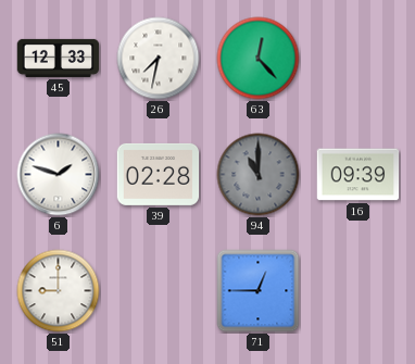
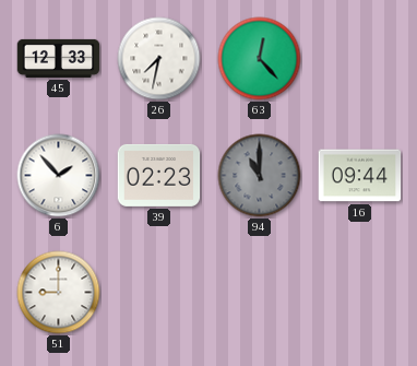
6: 1:48 -> 1:53 (59, 176)
39: 02:28 -> 02:23 (159, 175)
16: 09:39 -> 09:44 (360, 176)
71: 12:45 -> none (259, 291)
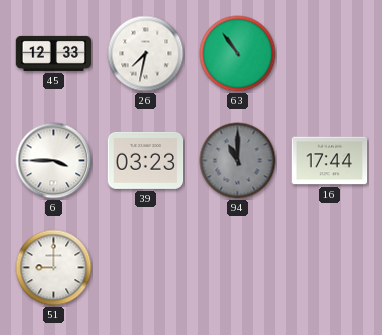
63: 12:23 -> 10:54 (238, 54)
6: 1:53 -> 3:45 (54, 161)
39: 02:23 -> 03:23 (146, 160)
16: 09:44 -> 17:44 (330, 161)
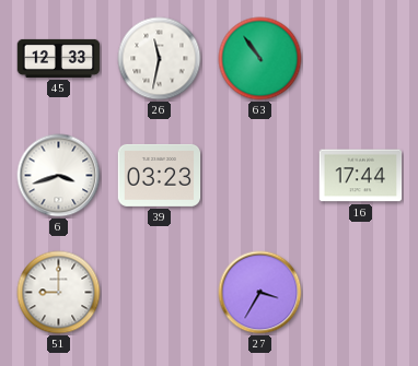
26: 7:32 -> 11:32 (160, 59)
6: 3:45 -> 3:42 (59, 176)
94: 11:00 -> none (238, 161)
27: none -> 3:35 (260, 293)
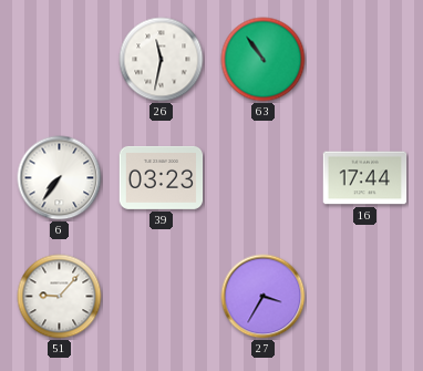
45: 12:33 -> none (59, 58)
6: 3:42 -> 7:36 (60, 178)
51: 9:00 -> 9:07 (60, 297)
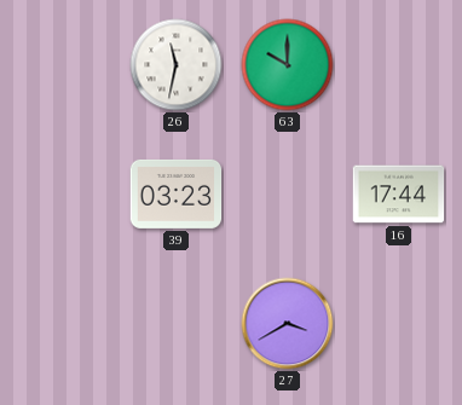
63: 10:54 -> 10:00 (288, 65)
6: 7:36 -> none (60, 178)
51: 9:07 -> none (60, 297)
27: 3:35 -> 3:40 (288, 324)
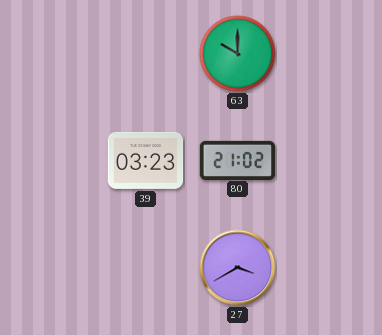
26: 11:32 -> none (177, 65)
80: none -> 21:02 (238, 160)
16: 17:44 -> none (399, 195)
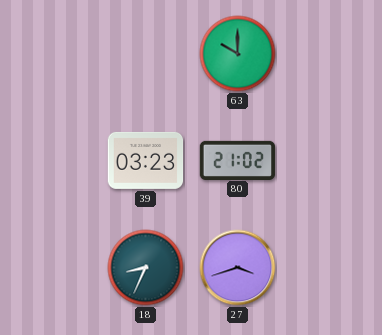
18: none -> 8:34 (146, 268)
27: 3:40 -> 3:42 (238, 268)
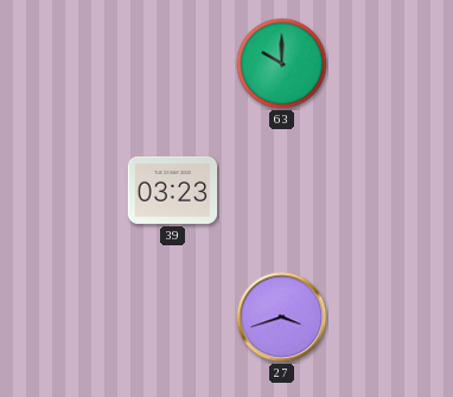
80: 21:02 -> none (238, 160)
18: 8:34 -> none (146, 268)
